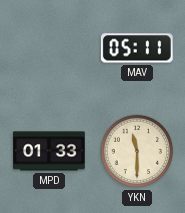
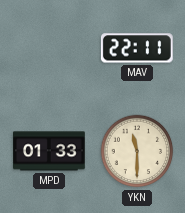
MAV: 05:11 -> 22:11 (137, 48)
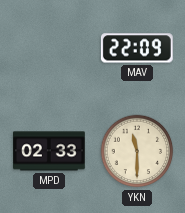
MAV: 22:11 -> 22:09 (137, 48)
MPD: 01:33 -> 02:33 (50, 151)
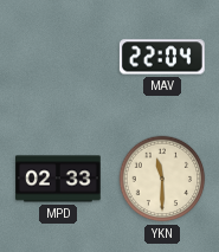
MAV: 22:09 -> 22:04 (162, 57)
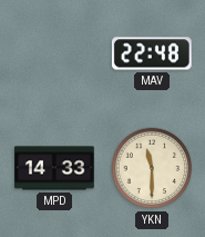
MAV: 22:04 -> 22:48 (152, 53)
MPD: 02:33 -> 14:33 (55, 168)
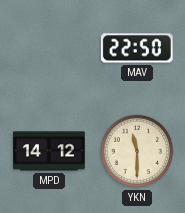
MAV: 22:48 -> 22:50 (137, 48)
MPD: 14:33 -> 14:12 (50, 151)
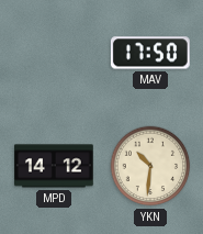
MAV: 22:50 -> 17:50 (150, 53)
YKN: 11:30 -> 10:31 (150, 166)
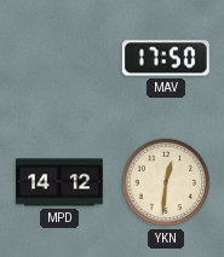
YKN: 10:31 -> 12:31 (166, 182)
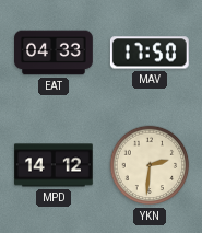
EAT: none -> 04:33 (55, 53)
YKN: 12:31 -> 2:31 (150, 165)
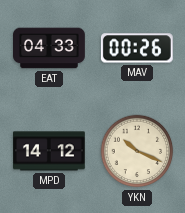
MAV: 17:50 -> 00:26 (137, 48)
YKN: 2:31 -> 10:19 (137, 151)
